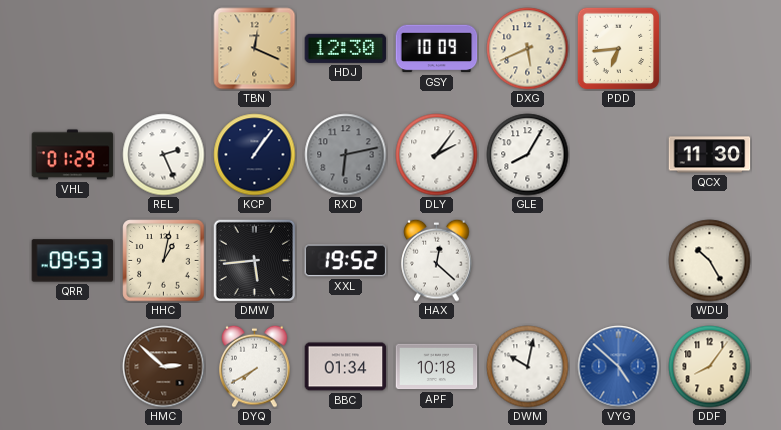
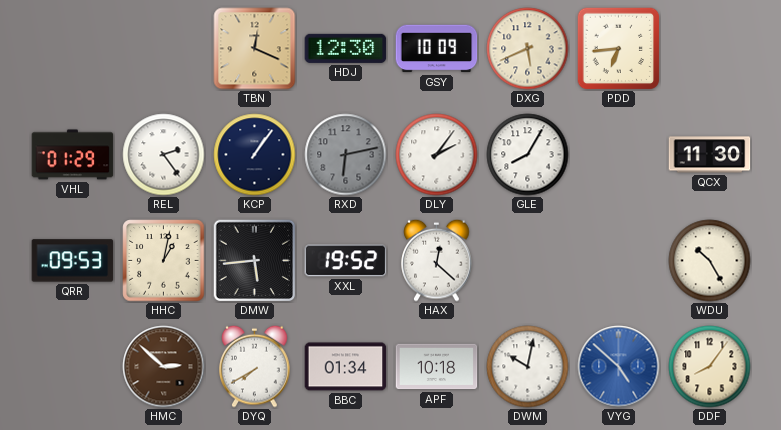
REL: 2:26 -> 2:24 (164, 155)
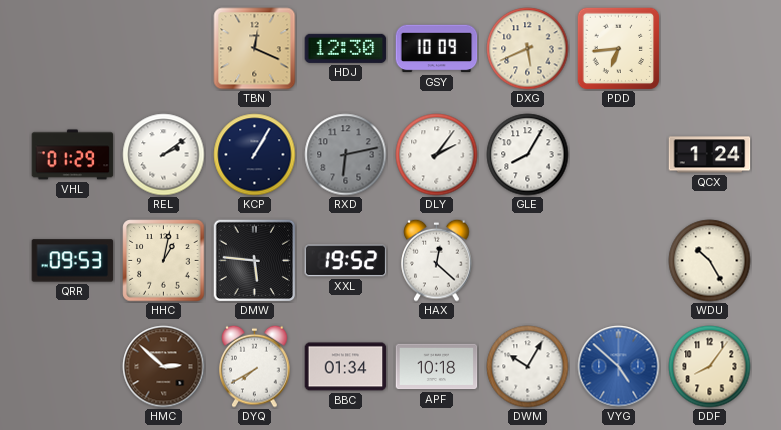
REL: 2:24 -> 2:09 (164, 155)
KCP: 1:06 -> 1:05 (255, 155)
QCX: 11:30 -> 1:24 (710, 155)
DMW: 5:44 -> 5:46 (254, 260)
DWM: 10:02 -> 10:05 (528, 367)
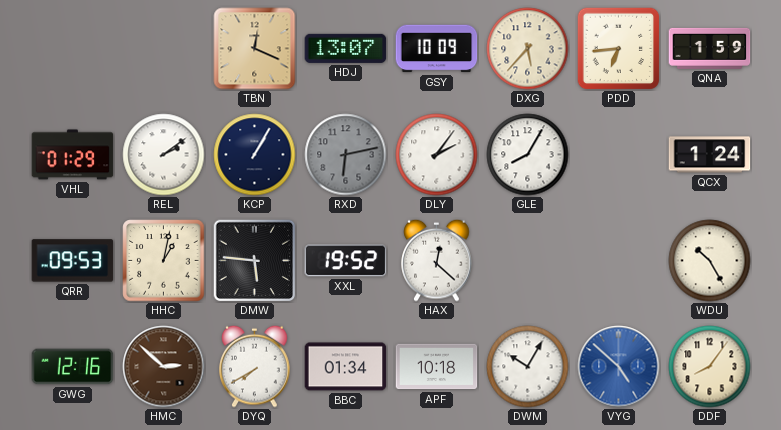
HDJ: 12:30 -> 13:07 (346, 48)
DXG: 5:41 -> 5:37 (528, 49)
QNA: none -> 1:59 (710, 48)
GWG: none -> 12:16 (73, 367)
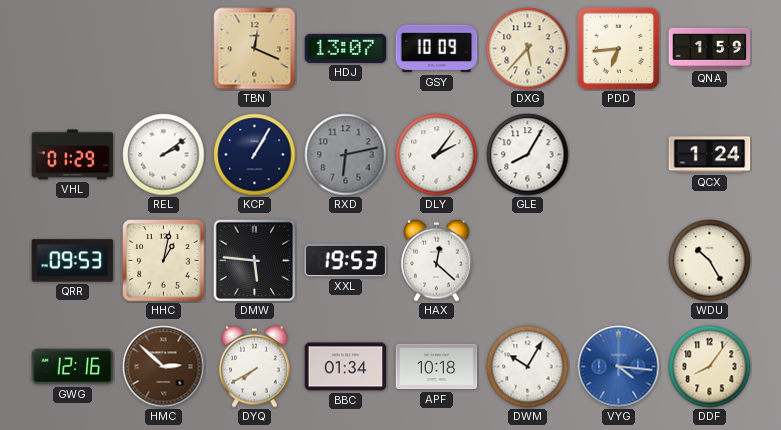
XXL: 19:52 -> 19:53 (346, 261)
VYG: 4:52 -> 4:16 (619, 367)
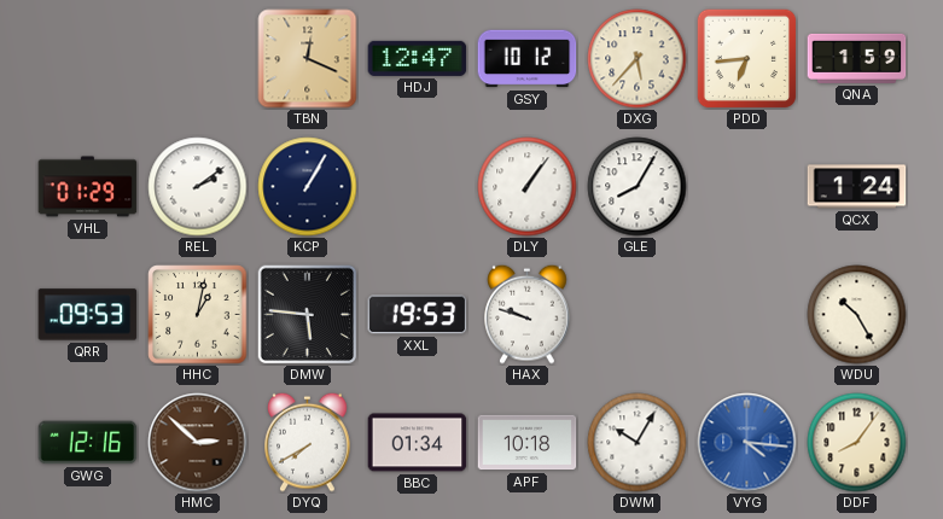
HDJ: 13:07 -> 12:47 (418, 58)
GSY: 10:09 -> 10:12 (528, 59)
RXD: 6:13 -> none (346, 155)
DLY: 2:06 -> 1:06 (528, 187)
HAX: 12:22 -> 9:48 (528, 314)
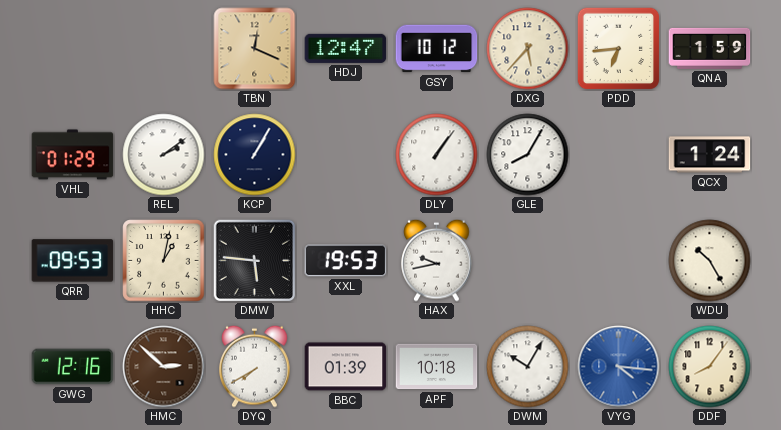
HAX: 9:48 -> 9:43 (437, 260)
BBC: 01:34 -> 01:39 (346, 367)
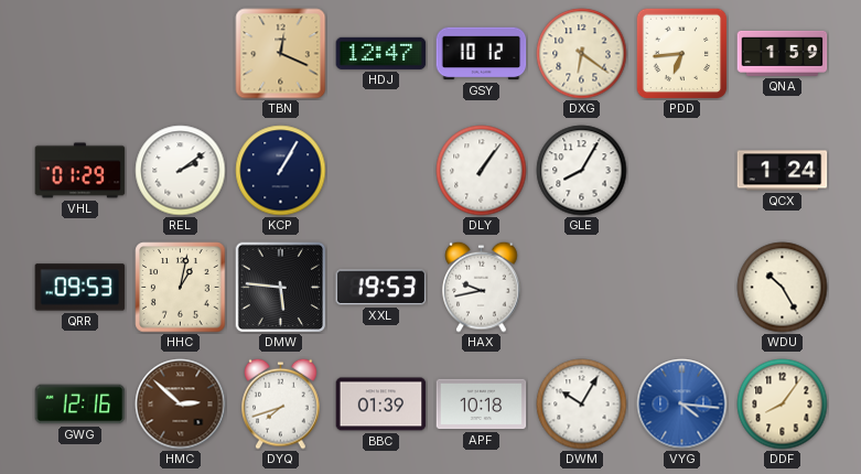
DXG: 5:37 -> 6:21 (582, 54)
DYQ: 7:40 -> 7:42 (281, 403)
